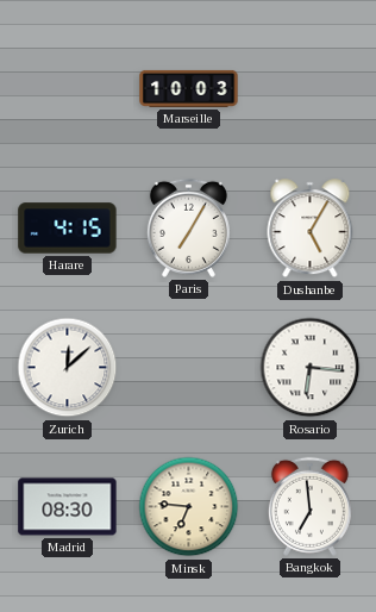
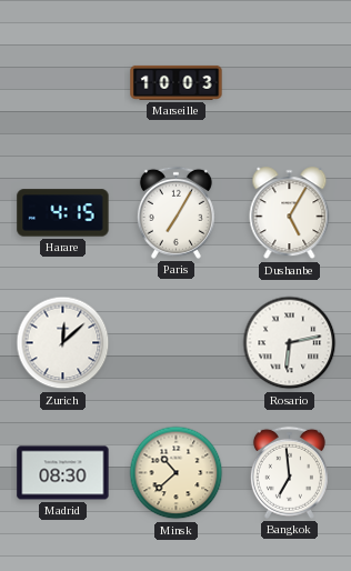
Rosario: 6:16 -> 6:13 (290, 343)
Minsk: 6:46 -> 10:38 (177, 473)
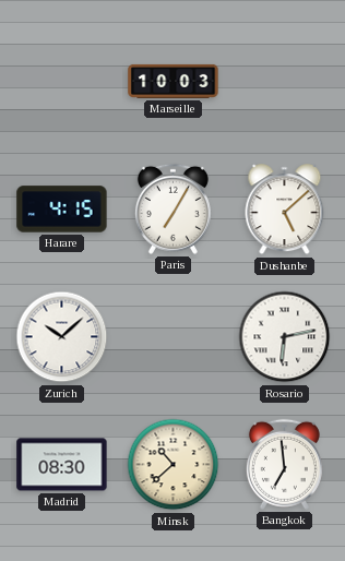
Dushanbe: 5:05 -> 5:08 (285, 210)
Zurich: 12:08 -> 10:08 (62, 337)
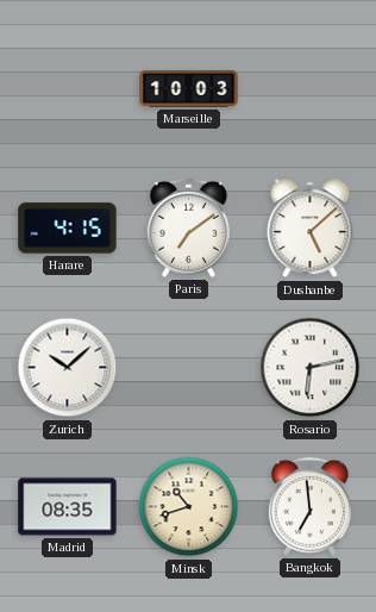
Paris: 7:05 -> 7:09 (188, 227)
Madrid: 08:30 -> 08:35 (68, 507)
Minsk: 10:38 -> 10:42 (189, 507)
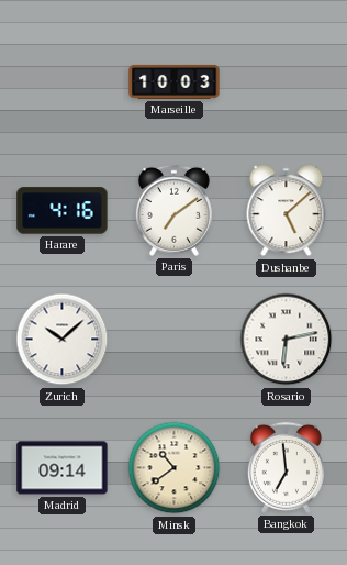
Harare: 4:15 -> 4:16 (63, 211)
Madrid: 08:35 -> 09:14 (63, 468)
Minsk: 10:42 -> 10:39 (175, 468)
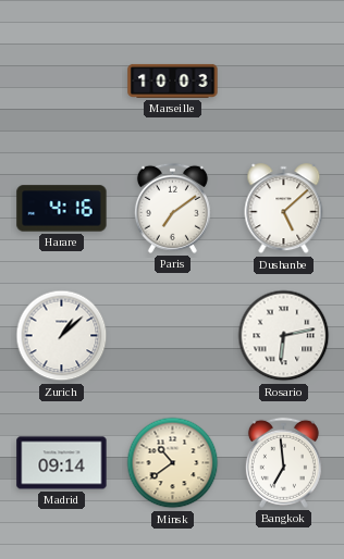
Zurich: 10:08 -> 1:08 (62, 336)
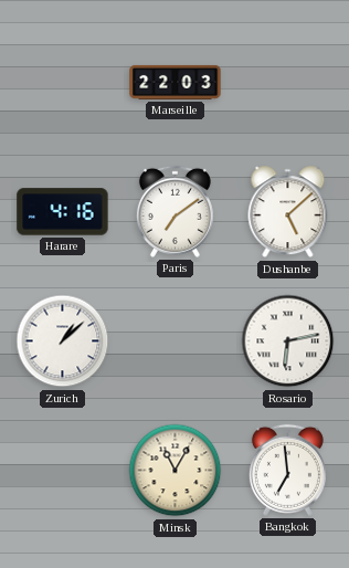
Marseille: 10:03 -> 22:03 (176, 82)
Madrid: 09:14 -> none (62, 463)
Minsk: 10:39 -> 11:05 (176, 471)
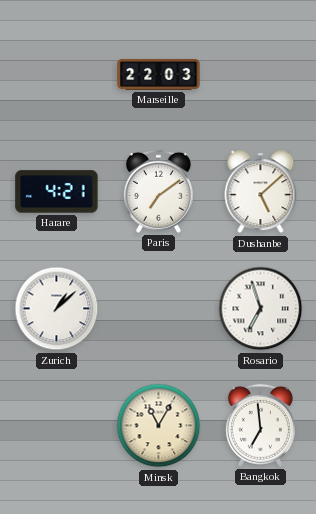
Harare: 4:16 -> 4:21 (57, 192)
Rosario: 6:13 -> 6:57 (261, 309)
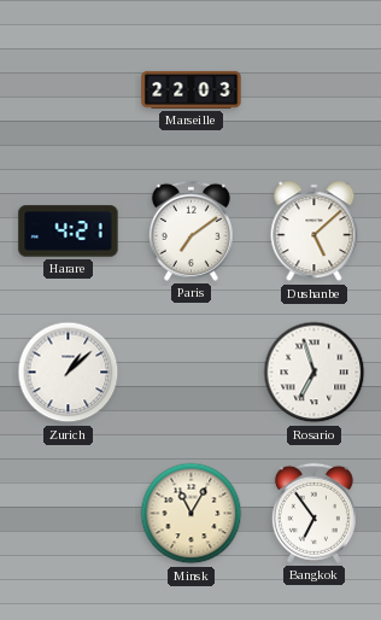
Bangkok: 6:59 -> 6:54 (313, 513)
